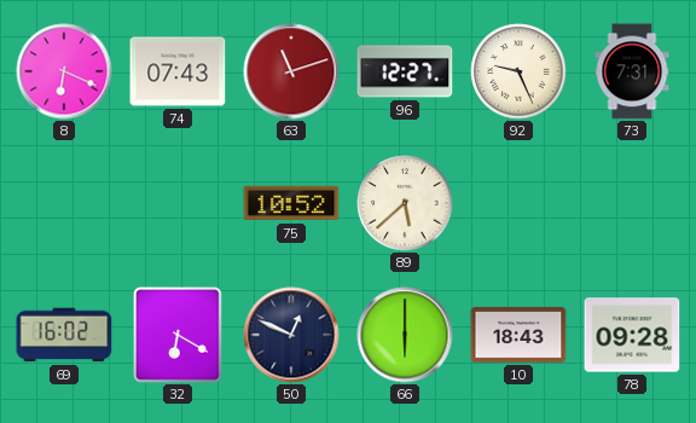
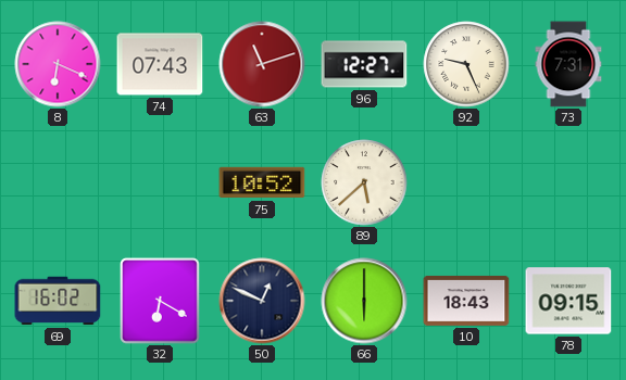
78: 09:28 -> 09:15 (568, 301)
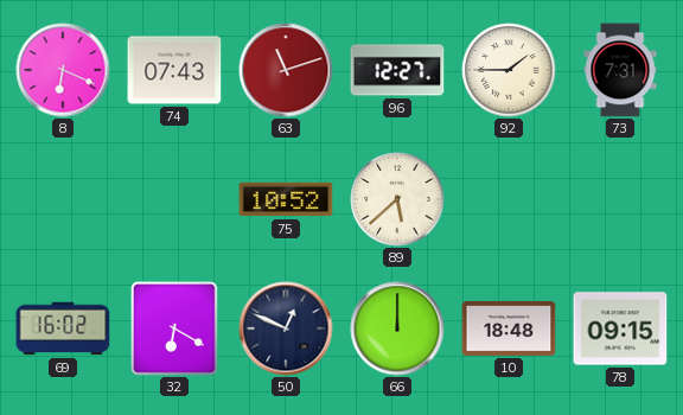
92: 9:26 -> 1:45 (509, 70)
66: 6:00 -> 12:00 (397, 328)
10: 18:43 -> 18:48 (509, 328)
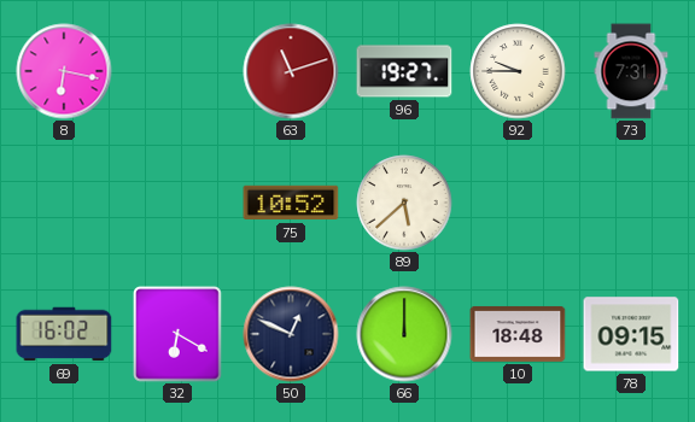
8: 6:19 -> 6:17 (64, 71)
74: 07:43 -> none (174, 70)
96: 12:27 -> 19:27 (404, 71)
92: 1:45 -> 9:45 (518, 71)
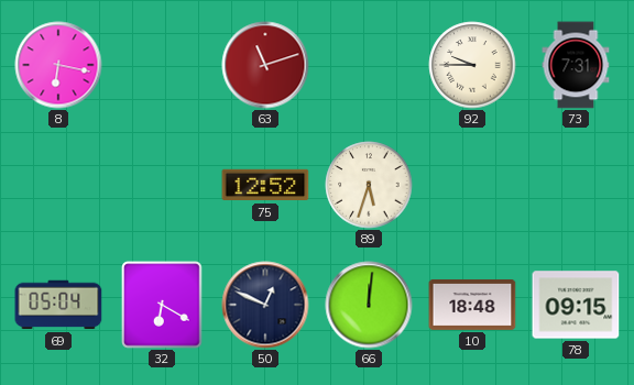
96: 19:27 -> none (404, 71)
75: 10:52 -> 12:52 (265, 185)
89: 5:38 -> 5:33 (369, 185)
69: 16:02 -> 05:04 (58, 305)
66: 12:00 -> 12:01 (369, 305)
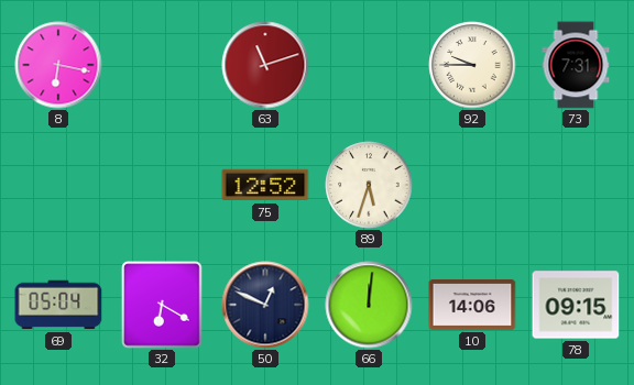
10: 18:48 -> 14:06 (472, 305)
